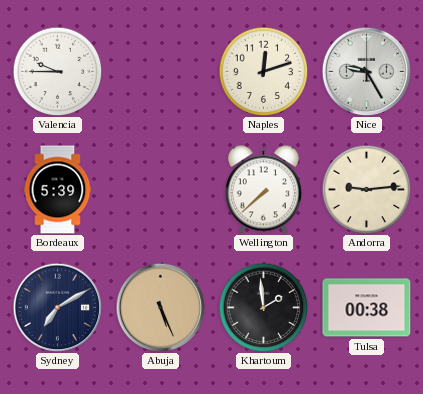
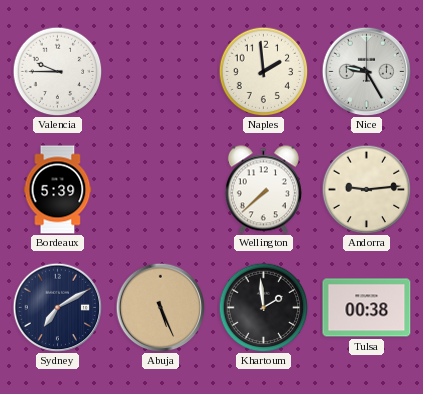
Naples: 12:12 -> 1:59 (263, 71)
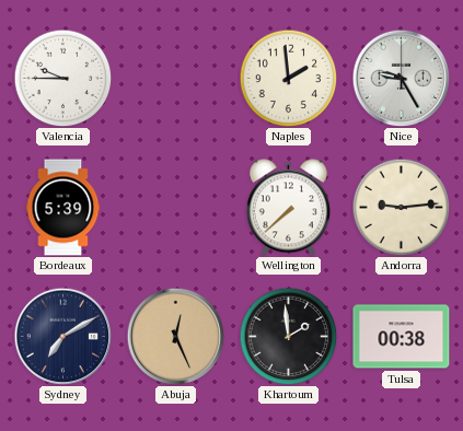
Abuja: 5:26 -> 12:26 (175, 336)
